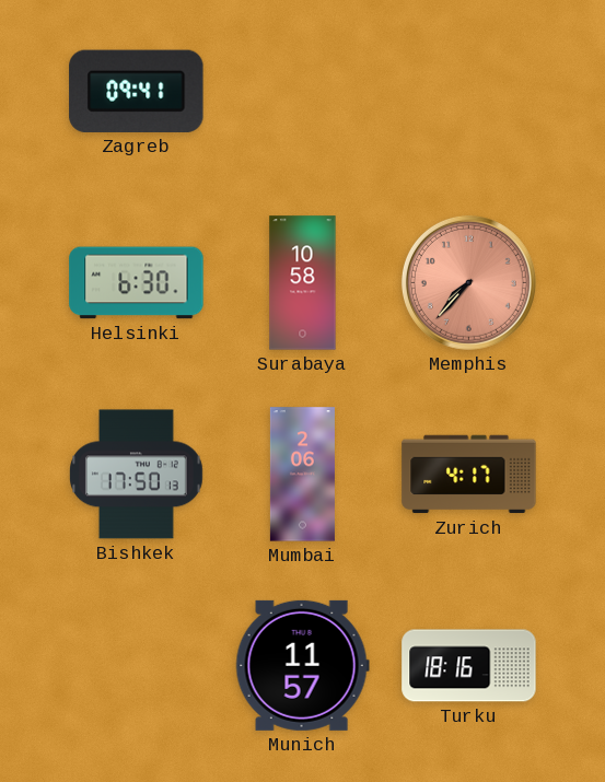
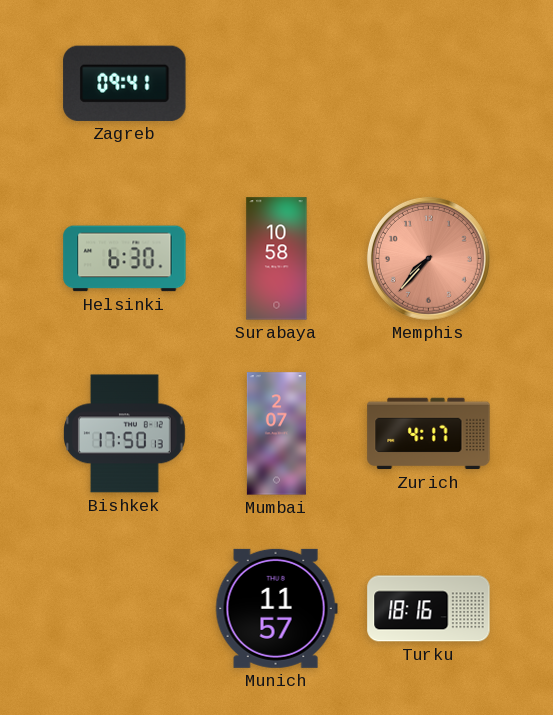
Mumbai: 2:06 -> 2:07 (276, 434)
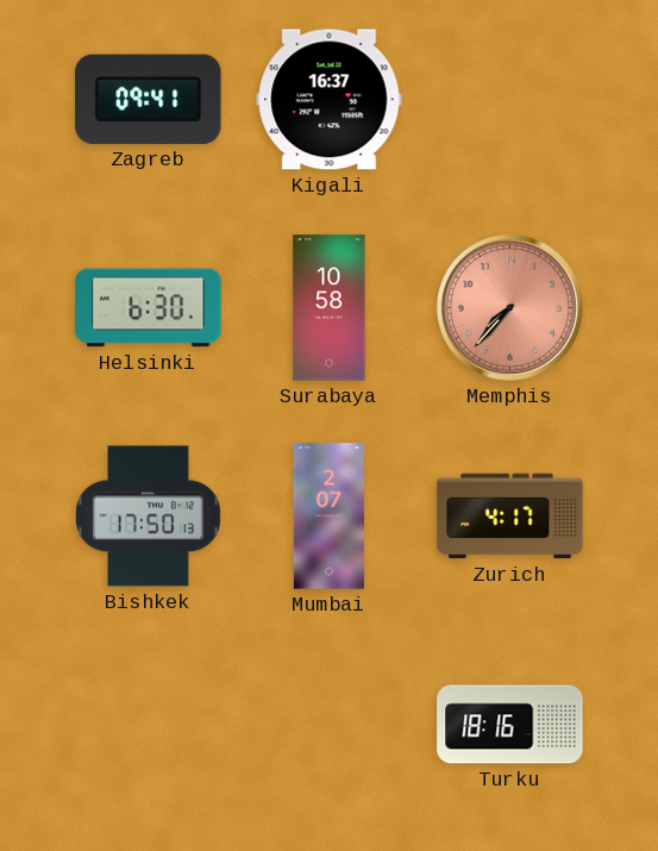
Kigali: none -> 16:37 (330, 100)
Munich: 11:57 -> none (276, 608)
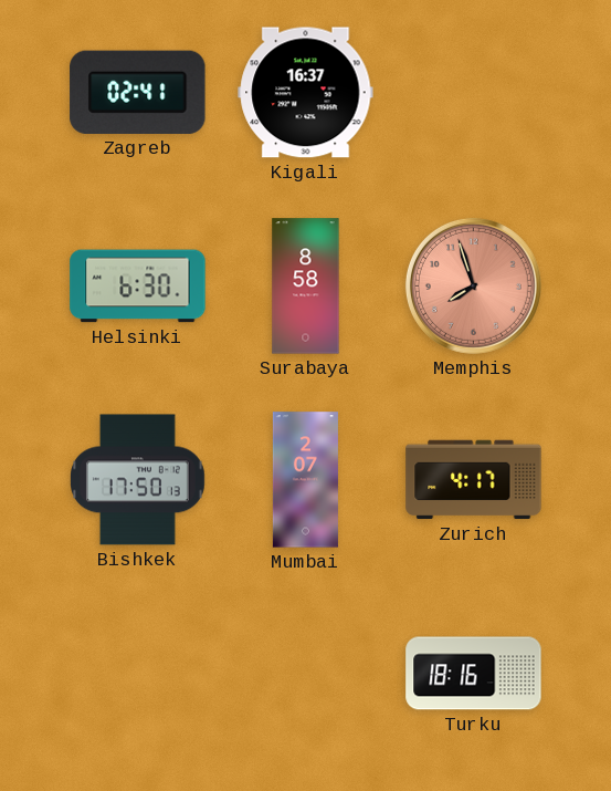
Zagreb: 09:41 -> 02:41 (138, 92)
Surabaya: 10:58 -> 8:58 (306, 287)
Memphis: 7:37 -> 7:57 (473, 285)
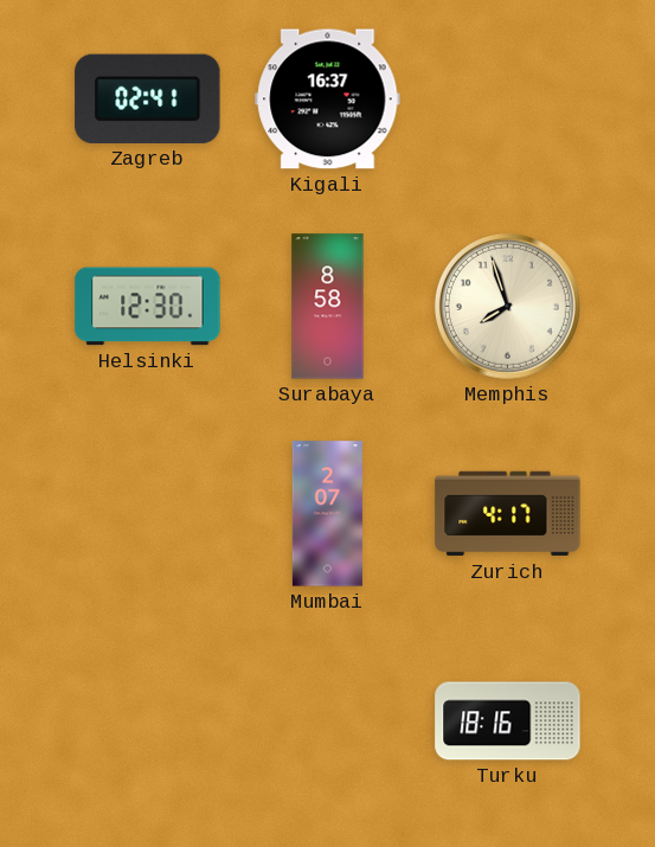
Helsinki: 6:30 -> 12:30 (148, 307)
Memphis dial: salmon -> cream (507, 306)
Bishkek: 17:50 -> none (138, 480)
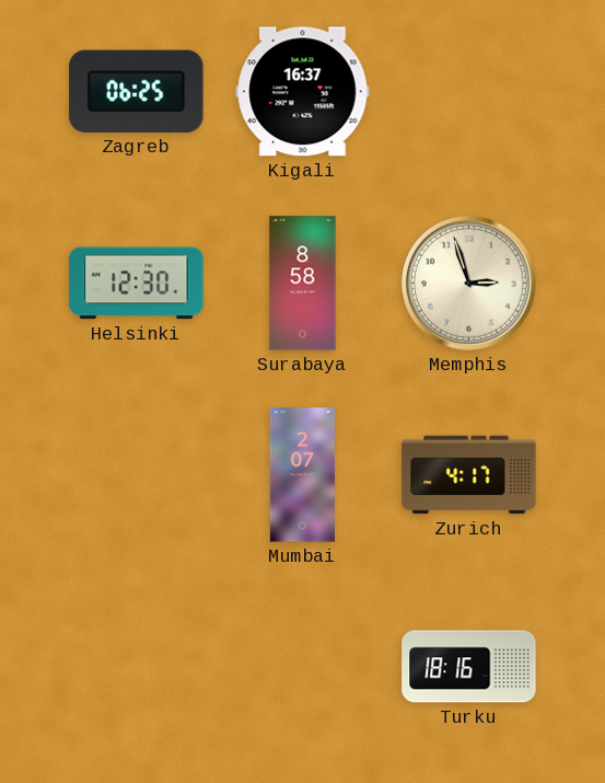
Zagreb: 02:41 -> 06:25 (137, 91)
Memphis: 7:57 -> 2:57 (468, 283)
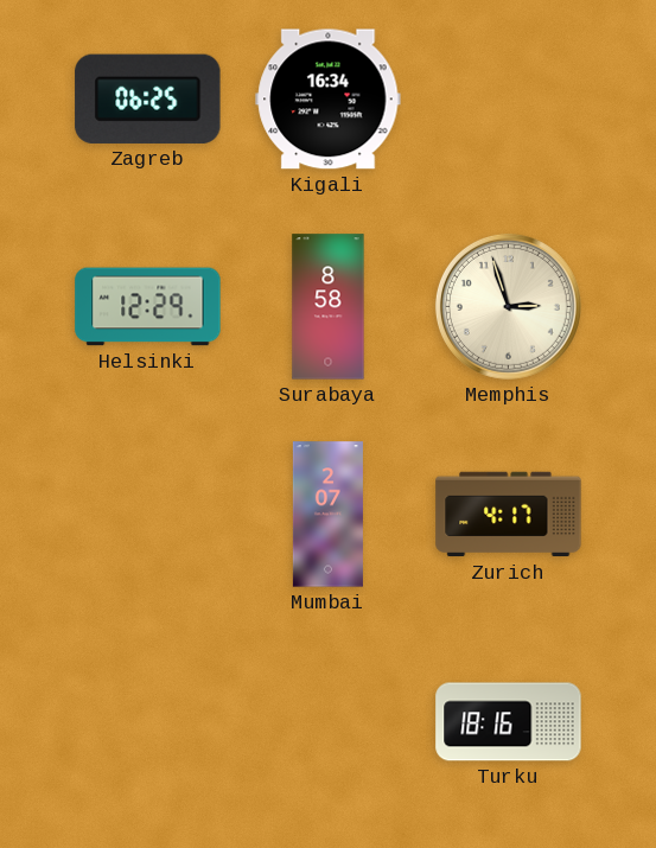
Kigali: 16:37 -> 16:34 (329, 100)
Helsinki: 12:30 -> 12:29 (148, 307)
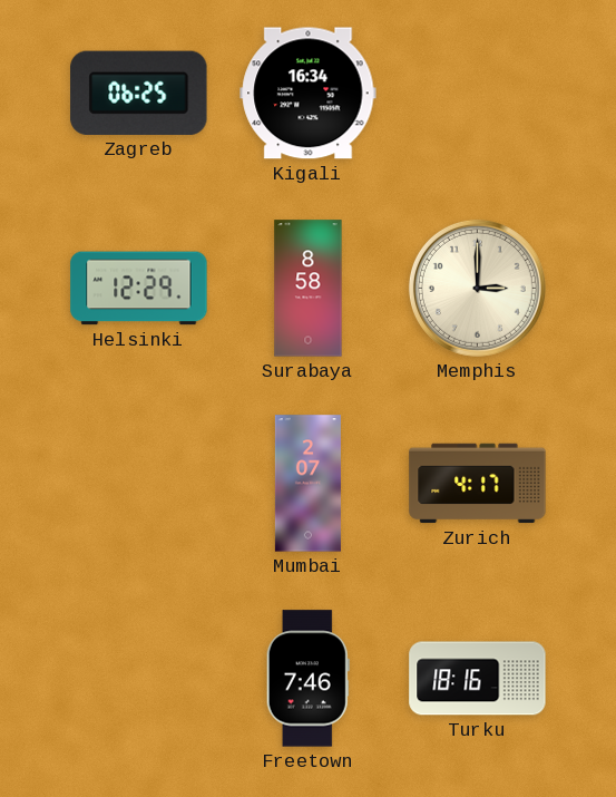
Memphis: 2:57 -> 3:00 (477, 288)
Freetown: none -> 7:46 (307, 679)
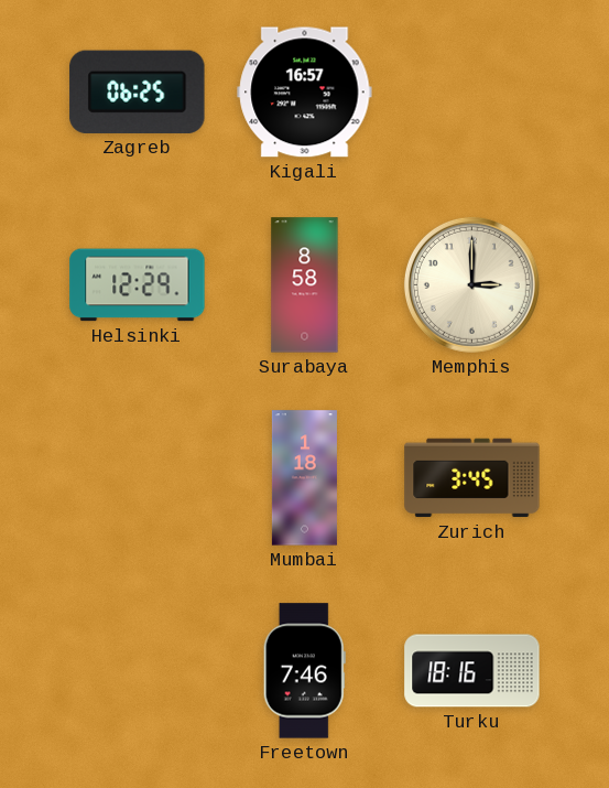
Kigali: 16:34 -> 16:57 (305, 93)
Mumbai: 2:07 -> 1:18 (304, 478)
Zurich: 4:17 -> 3:45 (472, 478)
